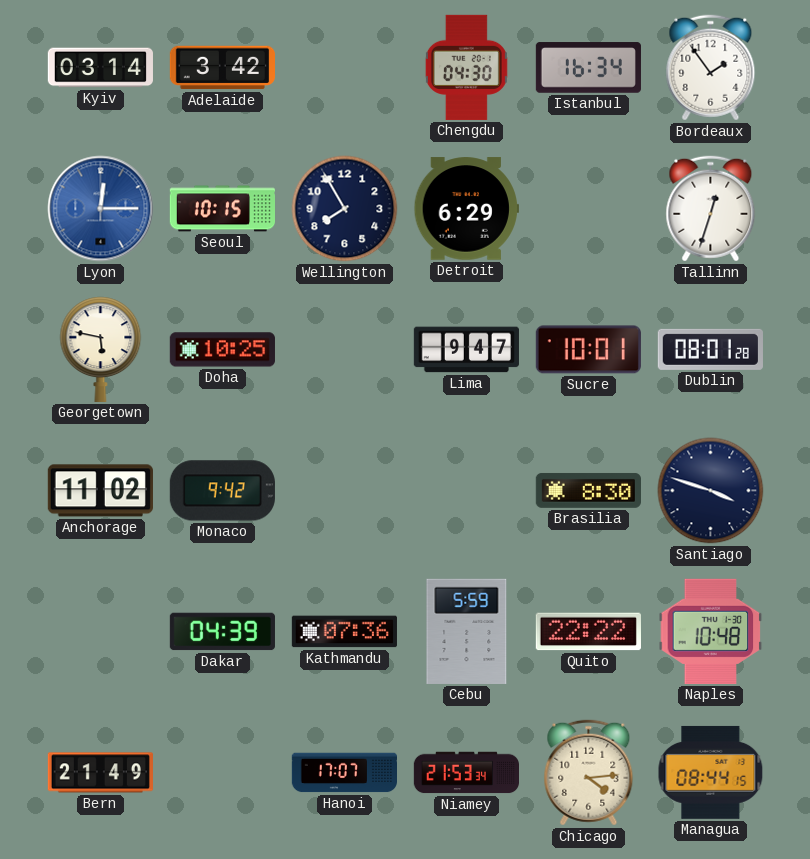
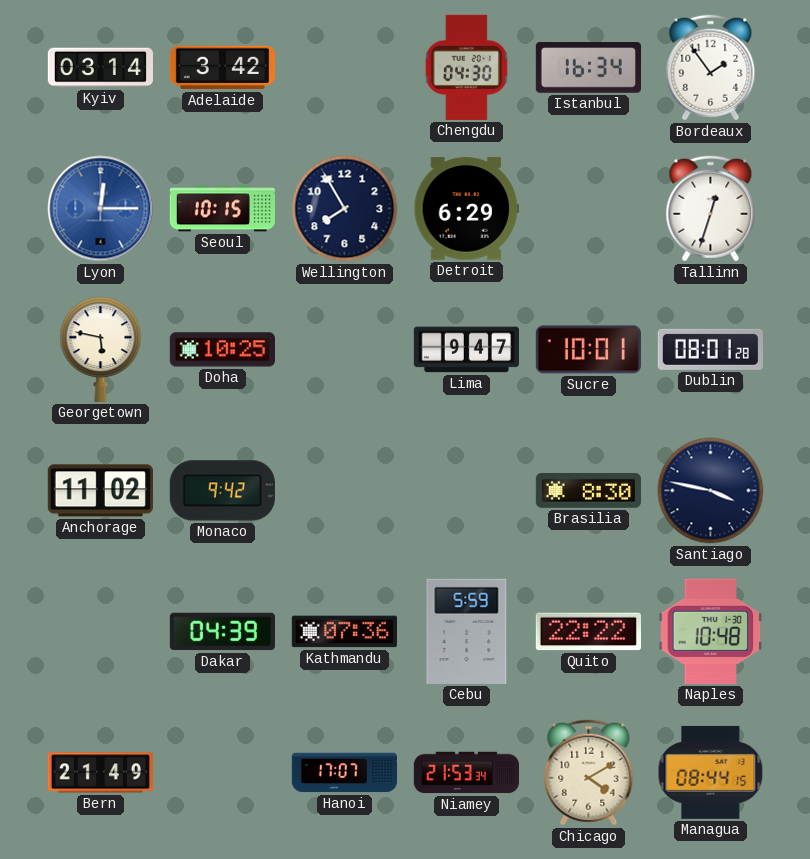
Santiago: 3:48 -> 3:47 (711, 491)
Chicago: 4:14 -> 4:10 (589, 773)
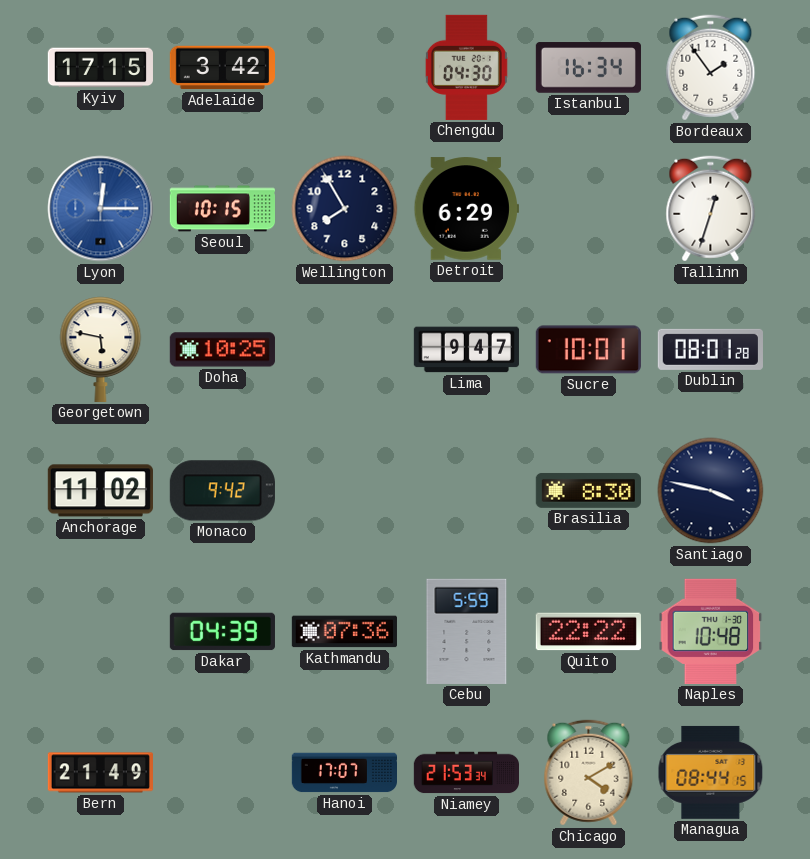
Kyiv: 03:14 -> 17:15 (100, 68)
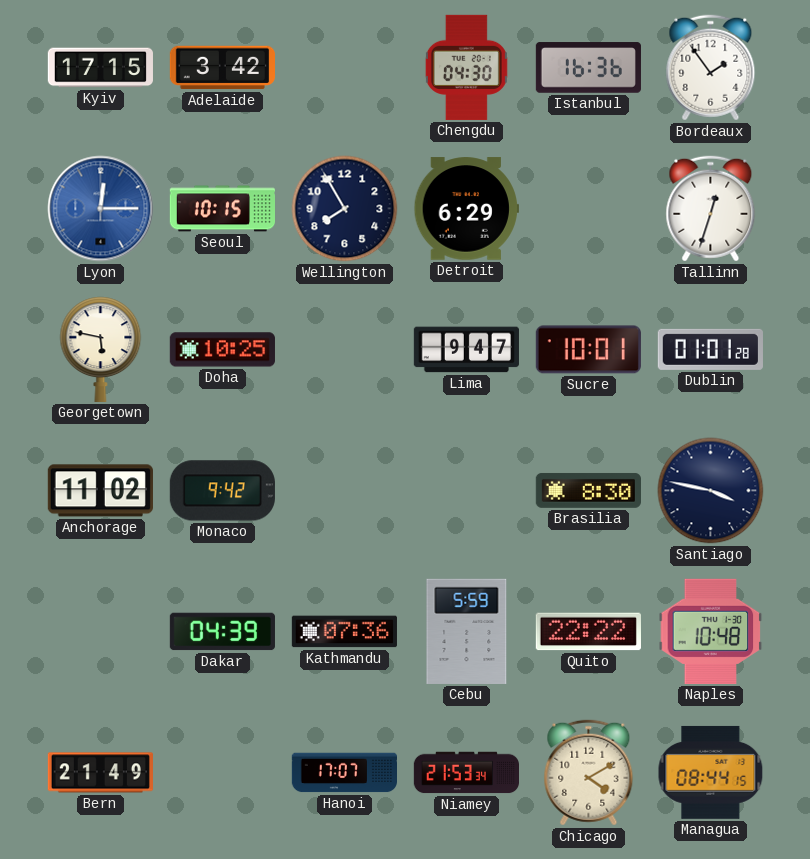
Istanbul: 16:34 -> 16:36 (588, 68)
Dublin: 08:01 -> 01:01 (710, 349)
